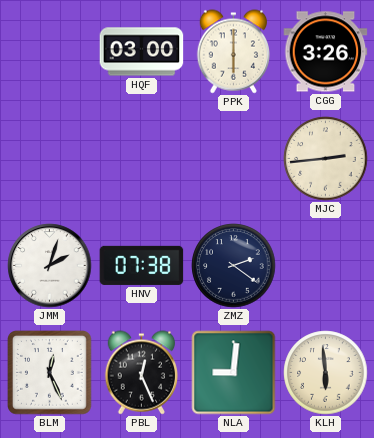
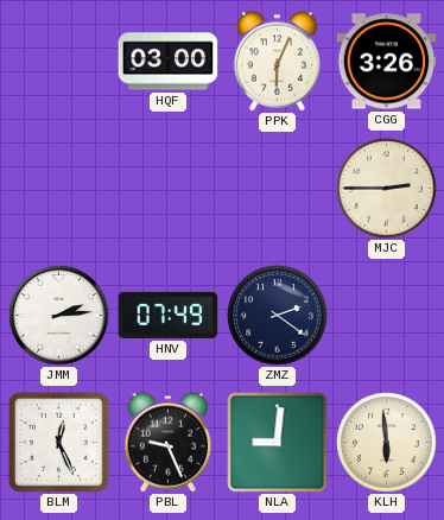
PPK: 6:00 -> 6:04 (277, 62)
MJC: 2:44 -> 2:45 (387, 189)
JMM: 2:03 -> 2:14 (59, 316)
HNV: 07:38 -> 07:49 (169, 315)
PBL: 12:26 -> 9:26 (167, 443)
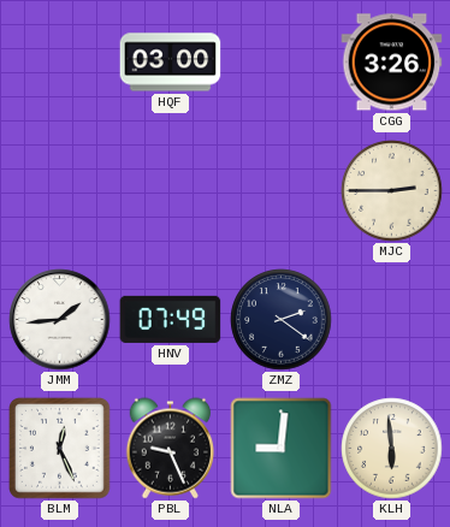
PPK: 6:04 -> none (277, 62)
JMM: 2:14 -> 1:44 (60, 320)
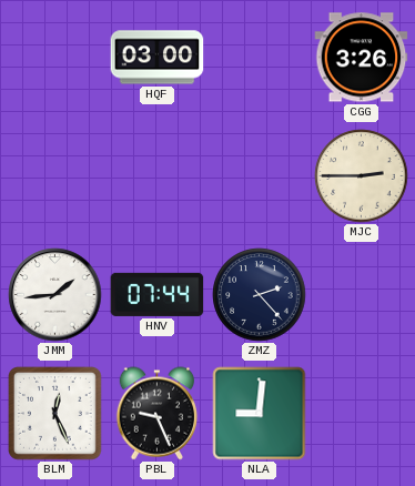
HNV: 07:49 -> 07:44 (158, 294)
ZMZ: 2:21 -> 2:23 (260, 295)
KLH: 5:59 -> none (392, 449)
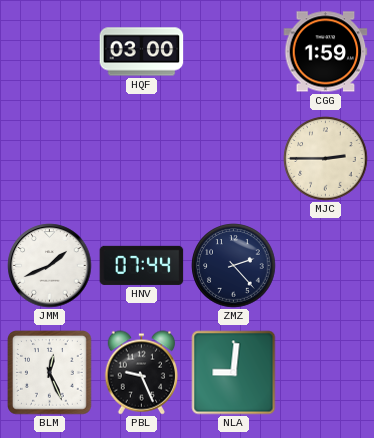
CGG: 3:26 -> 1:59 (326, 52)
JMM: 1:44 -> 1:41 (50, 266)
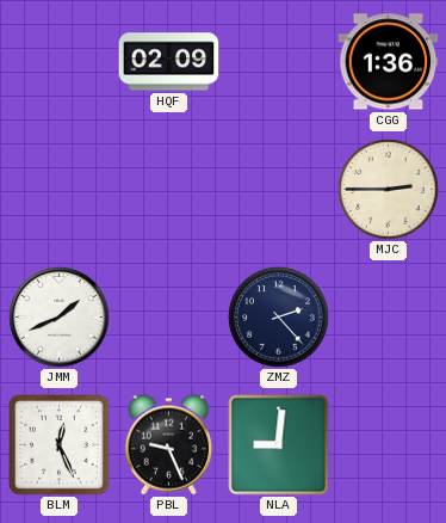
HQF: 03:00 -> 02:09 (169, 62)
CGG: 1:59 -> 1:36 (389, 62)
HNV: 07:44 -> none (142, 265)
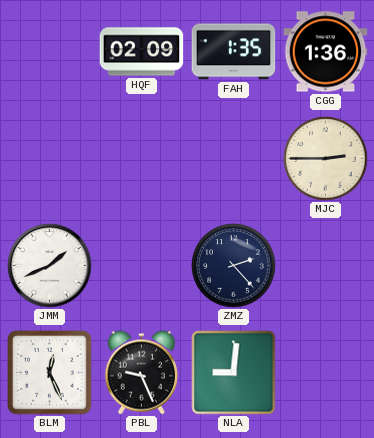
FAH: none -> 1:35 (234, 52)
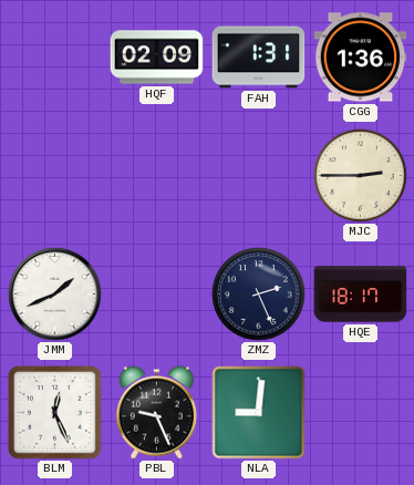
FAH: 1:35 -> 1:31 (259, 58)
ZMZ: 2:23 -> 2:26 (259, 295)
HQE: none -> 18:17 (361, 295)
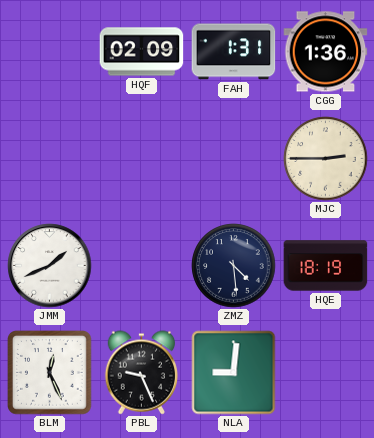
ZMZ: 2:26 -> 4:29 (234, 266)
HQE: 18:17 -> 18:19 (326, 266)
